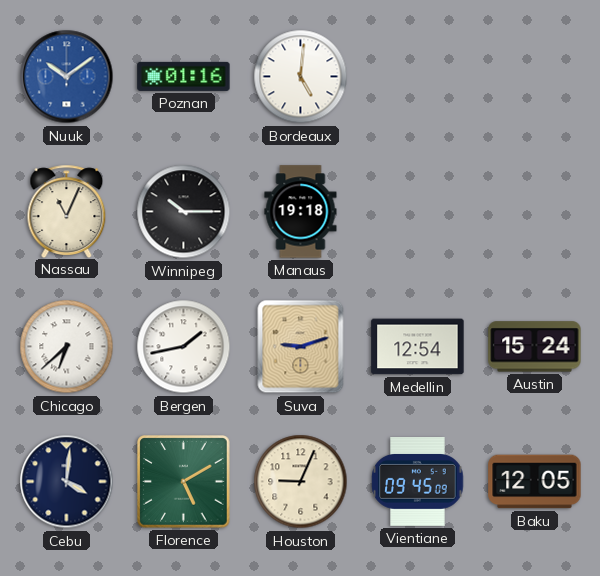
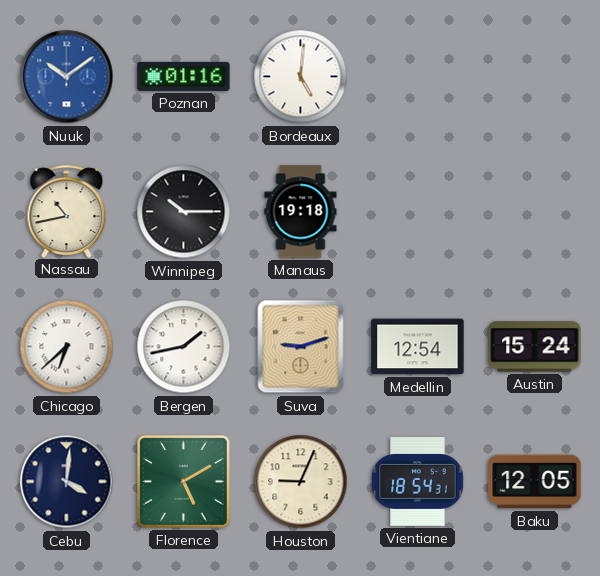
Nassau: 11:04 -> 10:43 (67, 211)
Vientiane: 09:45 -> 18:54 (418, 482)
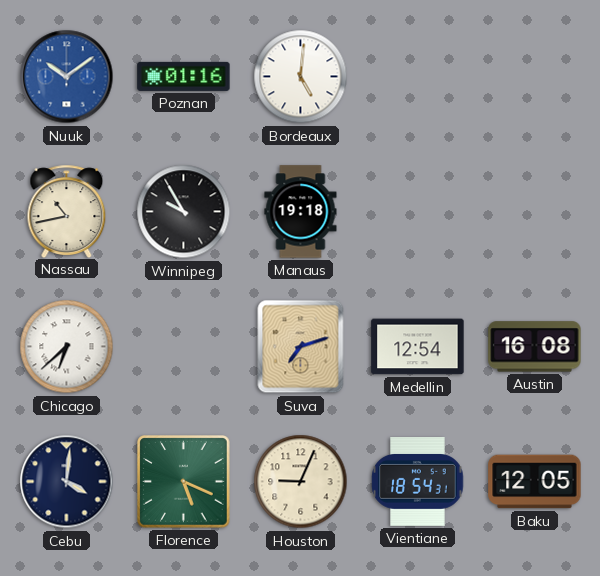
Winnipeg: 10:15 -> 9:55 (184, 212)
Bergen: 1:43 -> none (184, 347)
Suva: 9:12 -> 7:12 (301, 347)
Austin: 15:24 -> 16:08 (535, 347)
Florence: 5:10 -> 5:19 (184, 482)
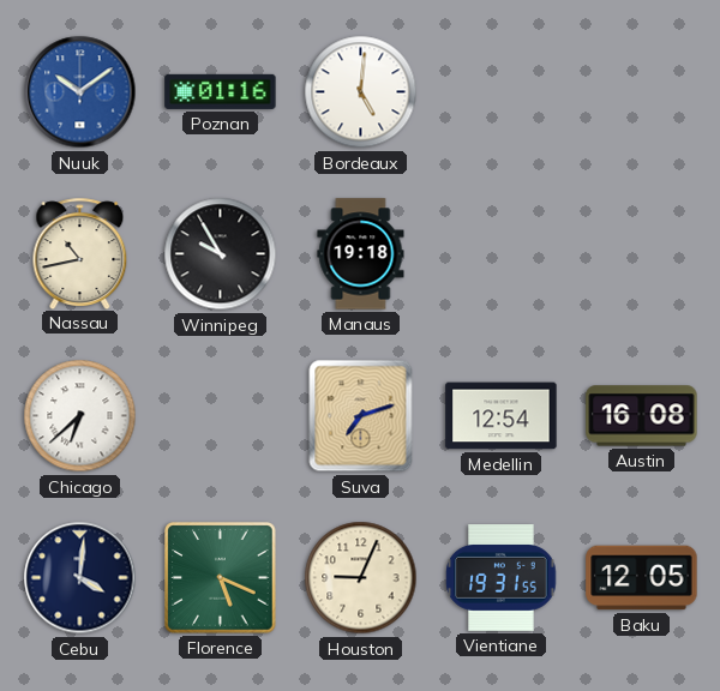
Vientiane: 18:54 -> 19:31 (502, 578)
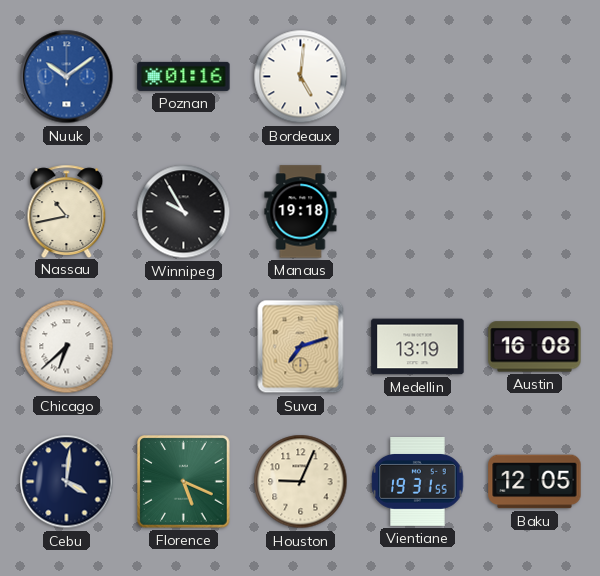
Medellin: 12:54 -> 13:19 (418, 347)
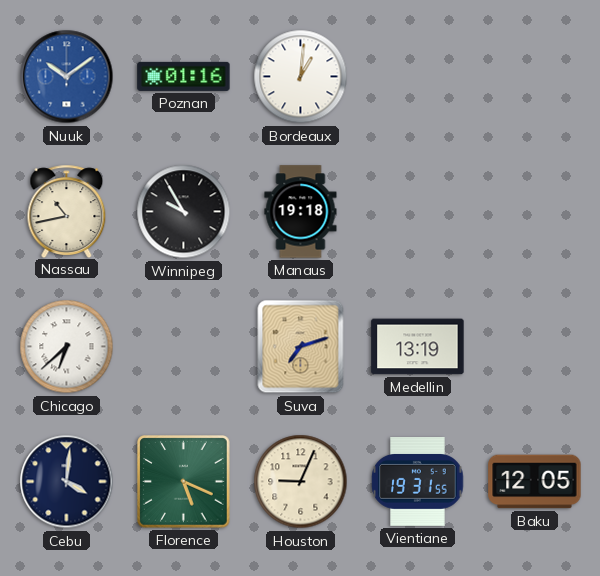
Bordeaux: 5:01 -> 1:01 (301, 77)
Austin: 16:08 -> none (535, 347)
